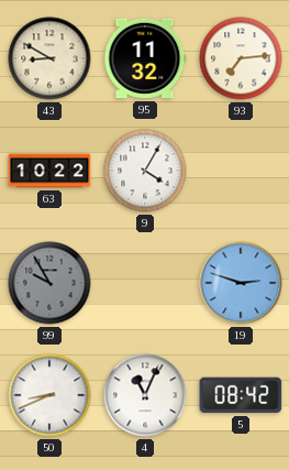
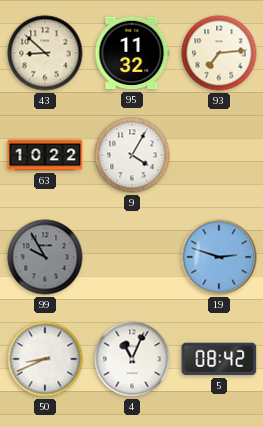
43: 8:50 -> 8:52 (45, 53)
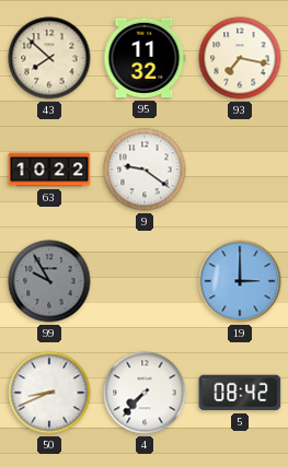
43: 8:52 -> 7:52 (49, 58)
93: 7:14 -> 7:17 (240, 58)
9: 4:05 -> 9:21 (145, 170)
19: 2:48 -> 3:00 (240, 281)
4: 11:04 -> 7:37 (145, 393)
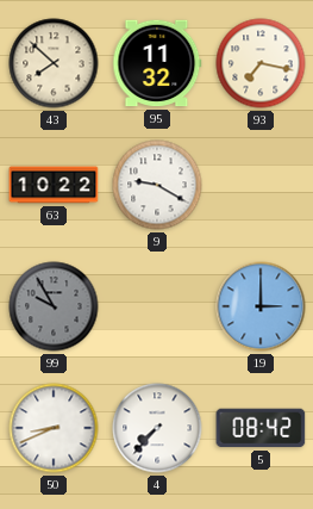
9: 9:21 -> 9:20 (157, 185)
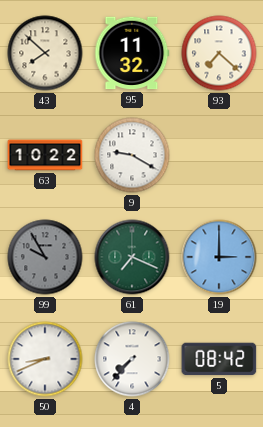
93: 7:17 -> 7:22 (219, 53)
61: none -> 7:19 (132, 257)
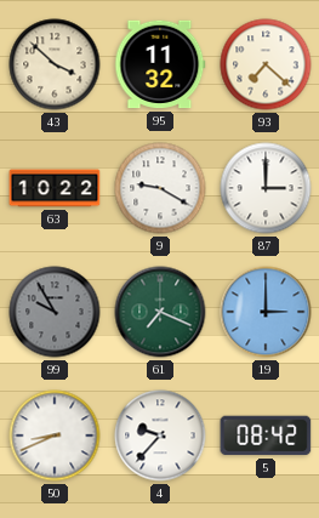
43: 7:52 -> 3:52 (55, 64)
87: none -> 3:00 (266, 188)
4: 7:37 -> 9:37 (160, 436)
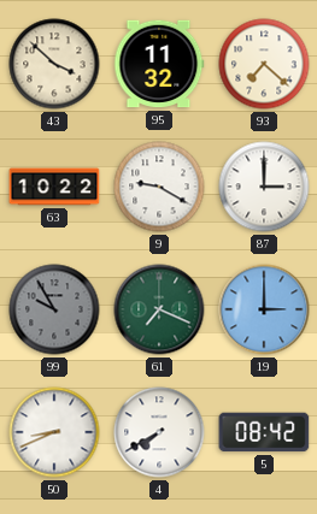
4: 9:37 -> 7:40 (159, 432)
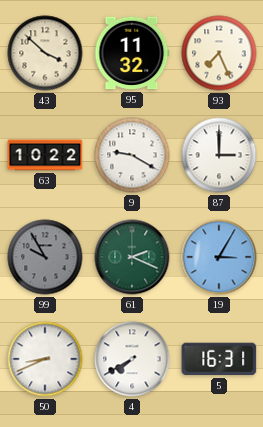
93: 7:22 -> 7:26 (219, 53)
61: 7:19 -> 2:19 (132, 257)
19: 3:00 -> 3:05 (219, 257)
5: 08:42 -> 16:31 (219, 359)
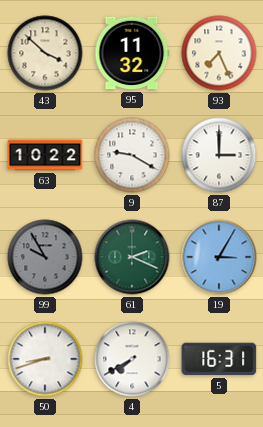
50: 8:41 -> 8:42 (45, 359)
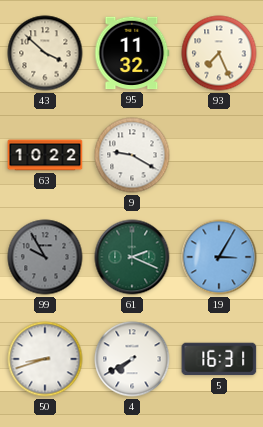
87: 3:00 -> none (219, 155)
